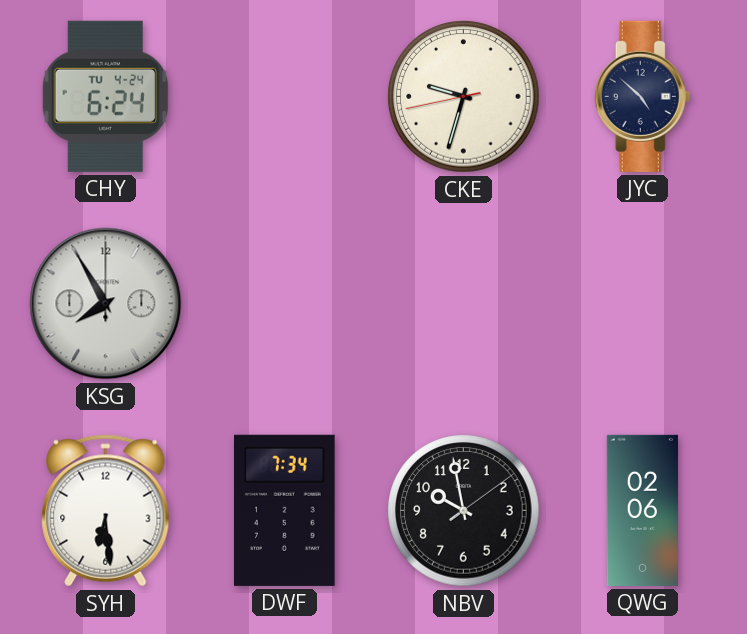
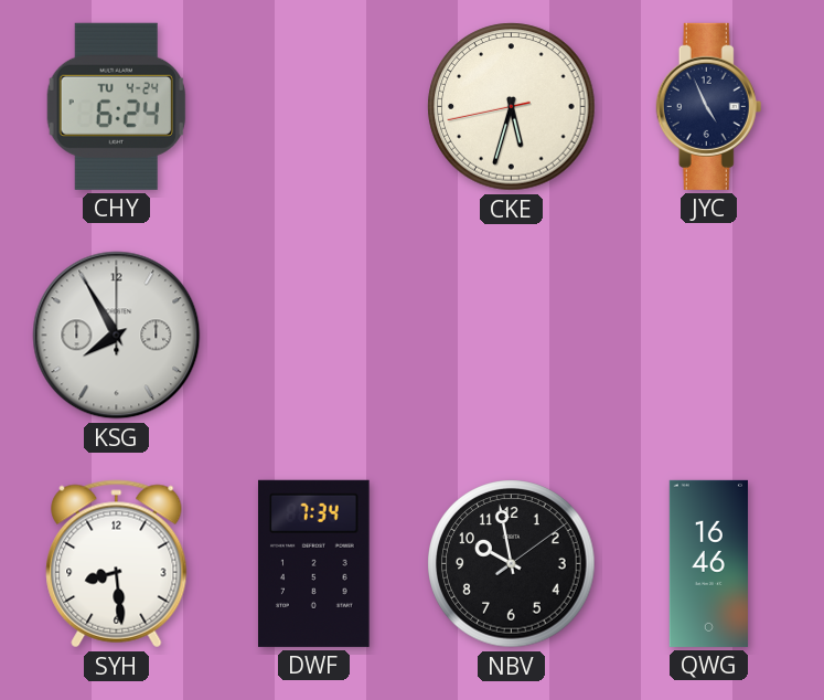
CKE: 9:32 -> 5:32 (512, 107)
JYC: 4:52 -> 4:56 (709, 106)
SYH: 6:29 -> 8:29 (117, 564)
QWG: 02:06 -> 16:46 (708, 563)
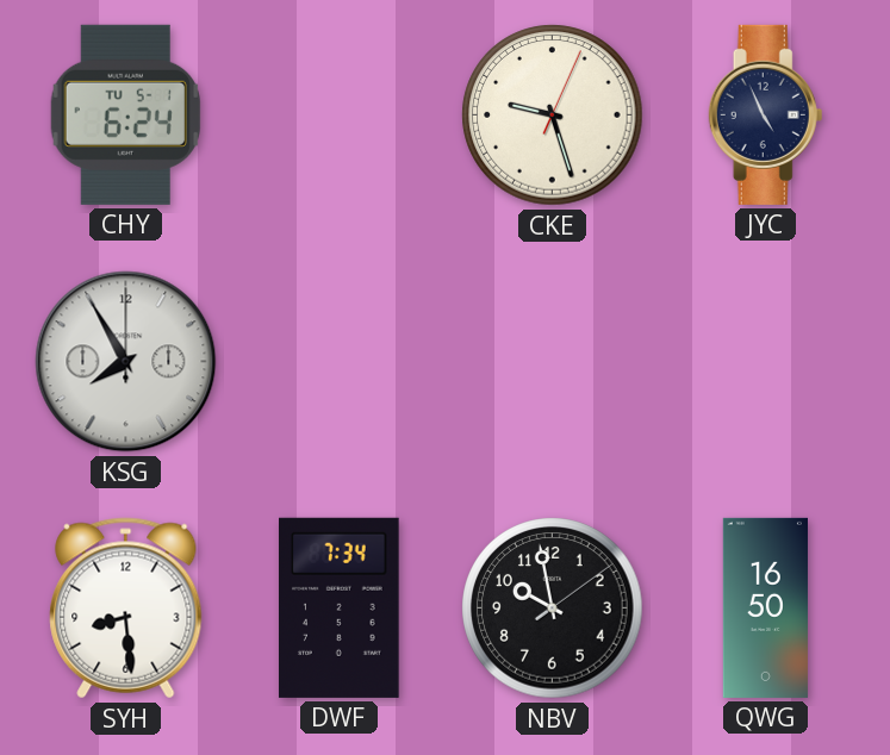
CHY date: TU 4-24 -> TU 5-1 (125, 114)
CKE: 5:32 -> 9:27 (553, 116)
QWG: 16:46 -> 16:50 (765, 607)
